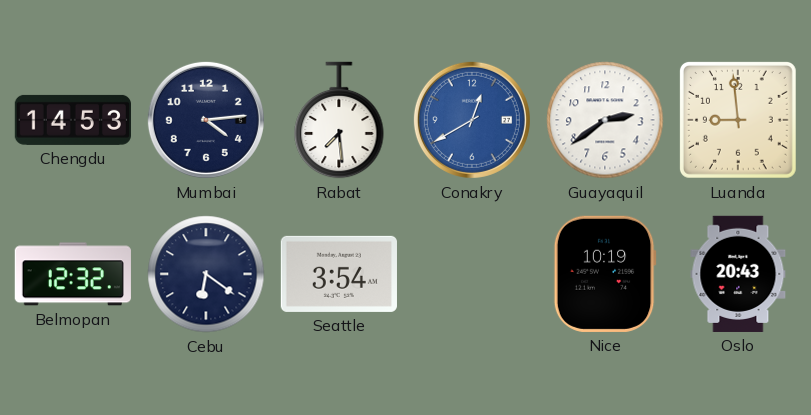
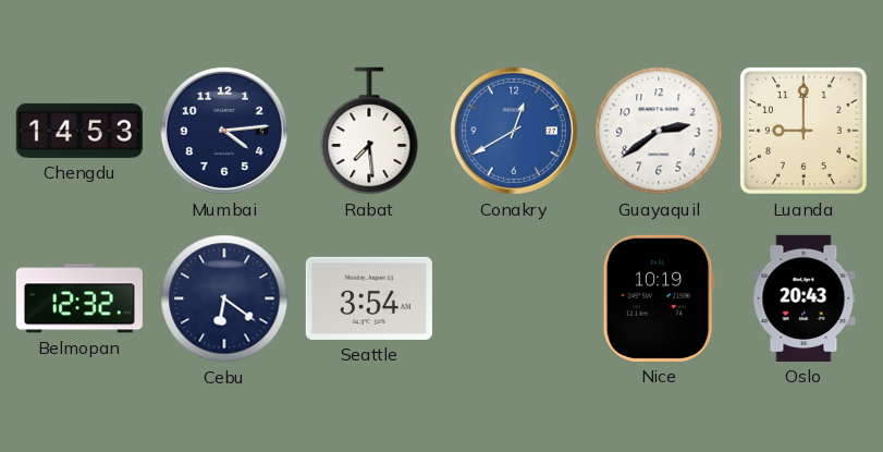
Luanda: 8:59 -> 9:00 (804, 131)
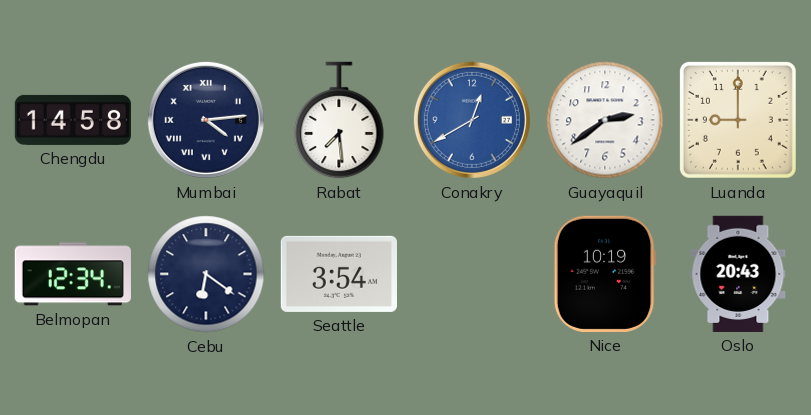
Chengdu: 14:53 -> 14:58 (73, 120)
Mumbai numerals: Arabic -> Roman (206, 120)
Belmopan: 12:32 -> 12:34 (73, 274)
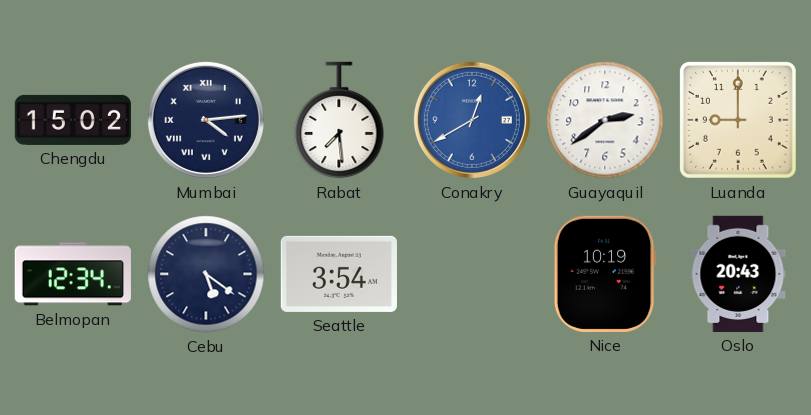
Chengdu: 14:58 -> 15:02 (73, 120)
Cebu: 6:21 -> 5:21 (206, 274)
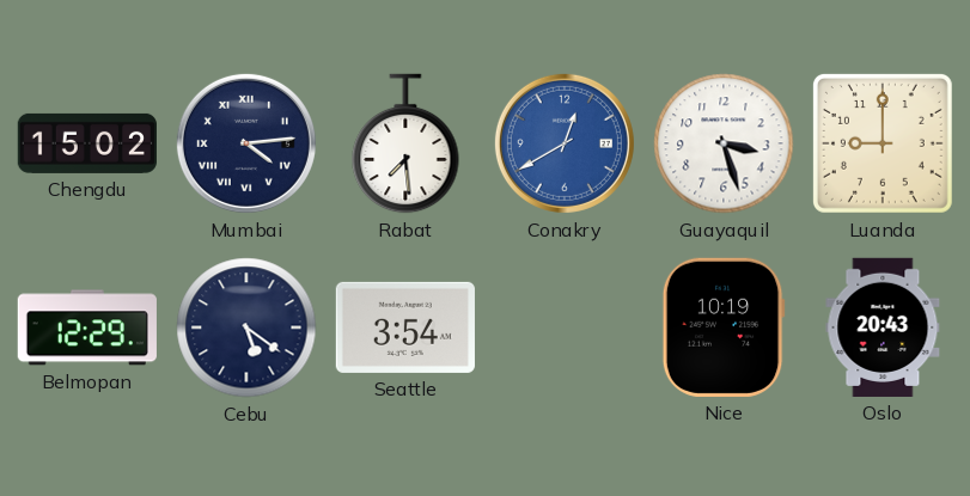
Guayaquil: 2:39 -> 3:27 (724, 143)
Belmopan: 12:34 -> 12:29 (87, 327)
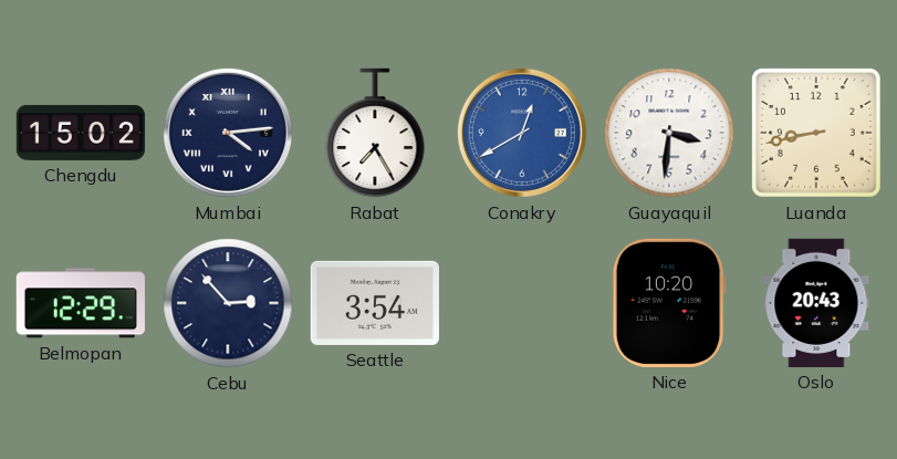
Rabat: 7:29 -> 7:25 (375, 133)
Guayaquil: 3:27 -> 3:31 (669, 133)
Luanda: 9:00 -> 8:43 (816, 133)
Cebu: 5:21 -> 2:53 (228, 303)
Nice: 10:19 -> 10:20 (669, 303)
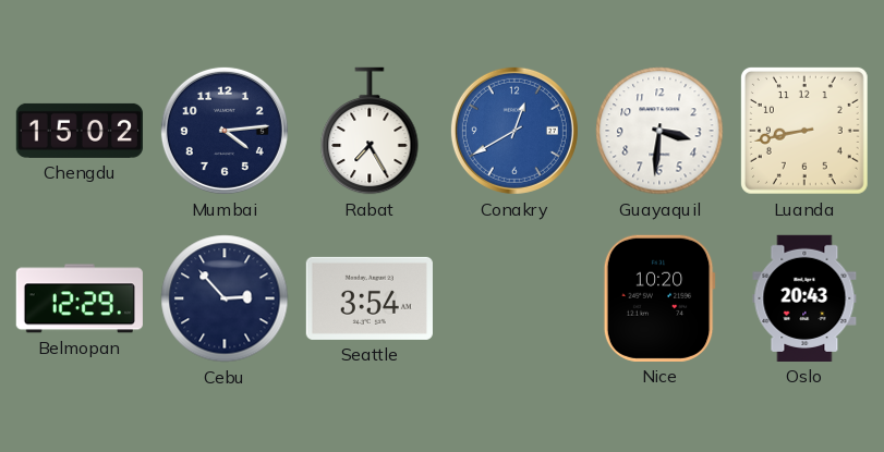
Mumbai numerals: Roman -> Arabic (225, 131)
